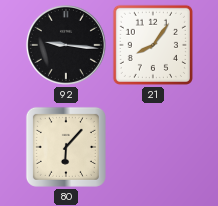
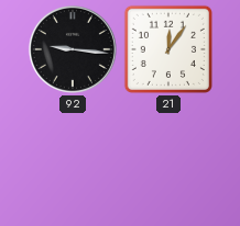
21: 8:06 -> 12:06 (168, 49)
80: 6:07 -> none (66, 147)
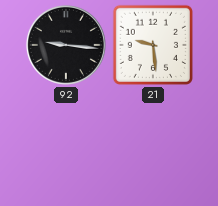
21: 12:06 -> 9:29 (153, 45)
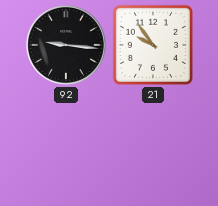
21: 9:29 -> 9:54 (153, 45)
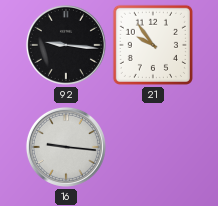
16: none -> 9:16 (66, 147)
